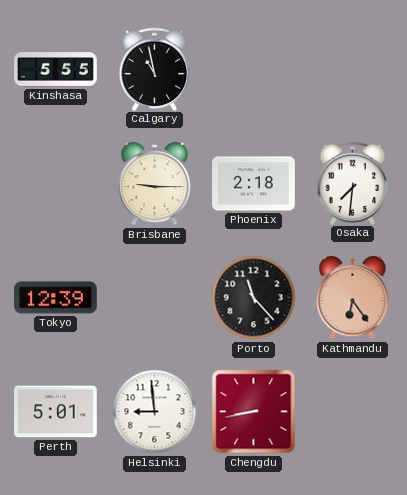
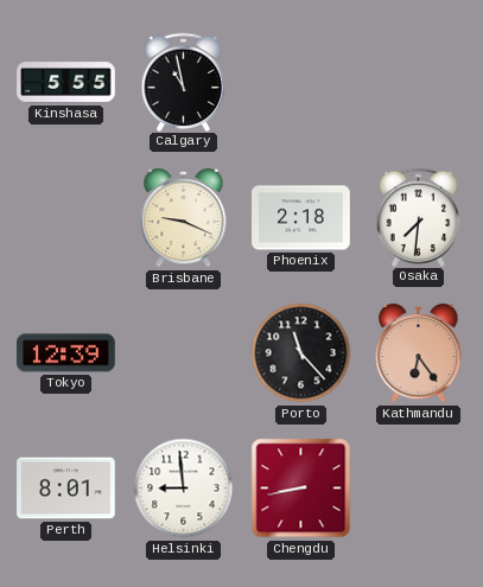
Brisbane: 9:15 -> 9:19 (184, 218)
Perth: 5:01 -> 8:01 (66, 489)
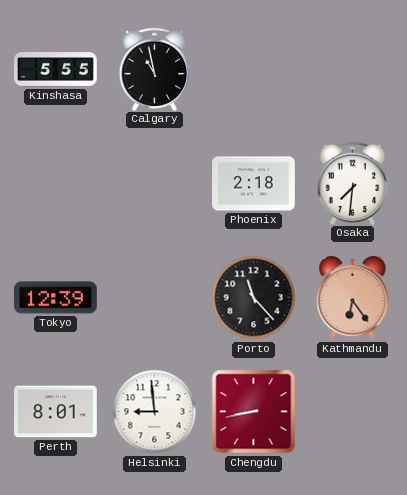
Brisbane: 9:19 -> none (184, 218)
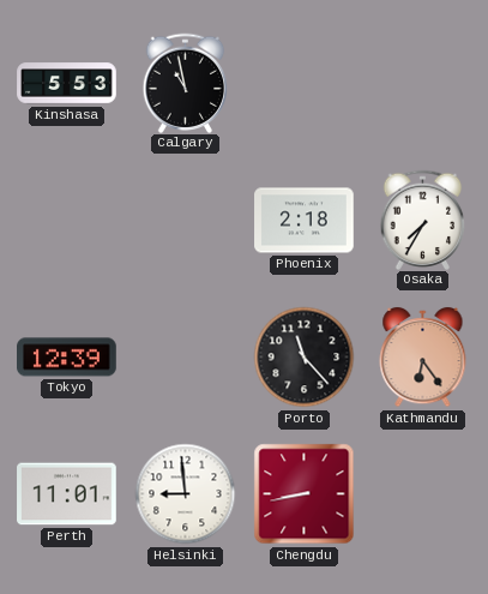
Kinshasa: 5:55 -> 5:53 (67, 84)
Osaka: 7:31 -> 7:35 (423, 220)
Perth: 8:01 -> 11:01 (67, 494)
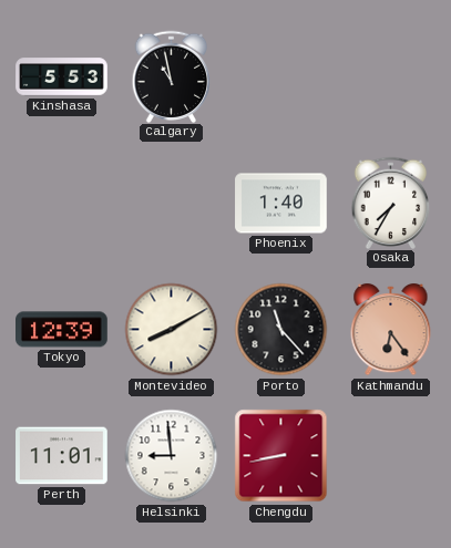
Phoenix: 2:18 -> 1:40 (281, 204)
Montevideo: none -> 8:10 (172, 330)
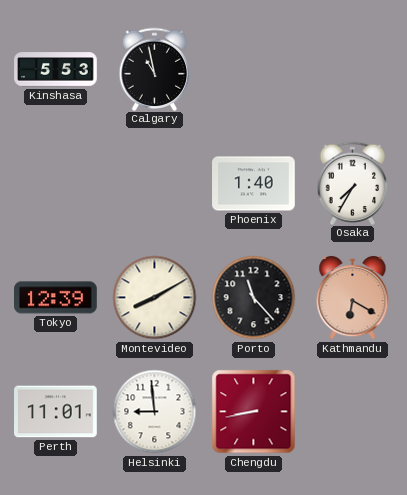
Kathmandu: 6:24 -> 6:20 (353, 298)
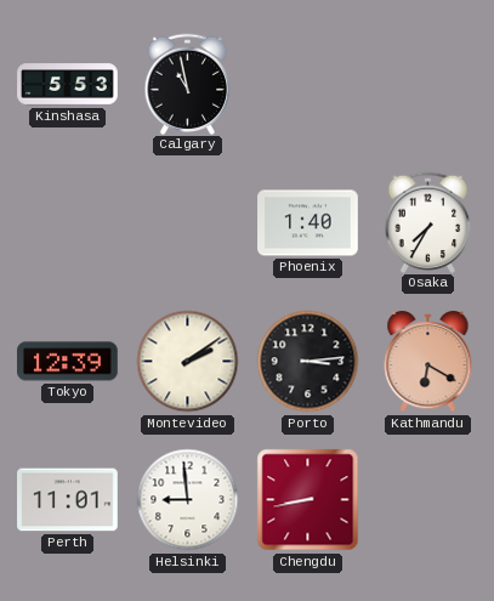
Montevideo: 8:10 -> 2:09 (188, 362)
Porto: 11:23 -> 3:14 (308, 362)
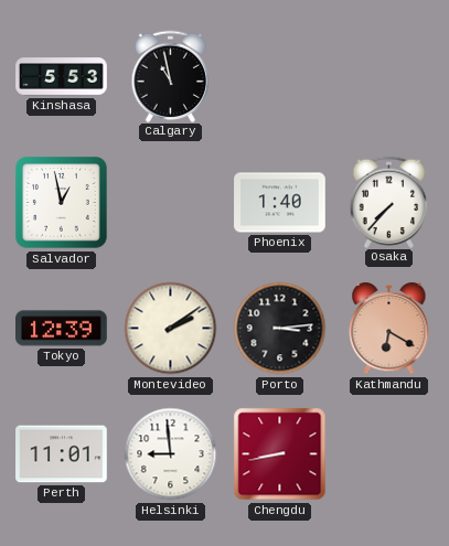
Salvador: none -> 12:58 (62, 203)
Osaka: 7:35 -> 7:37 (389, 202)
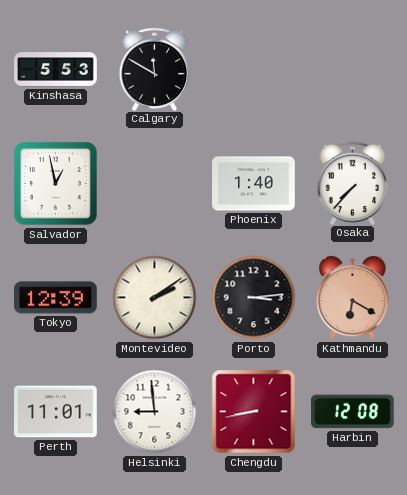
Calgary: 10:58 -> 11:50 (155, 69)
Harbin: none -> 12:08 (353, 412)
